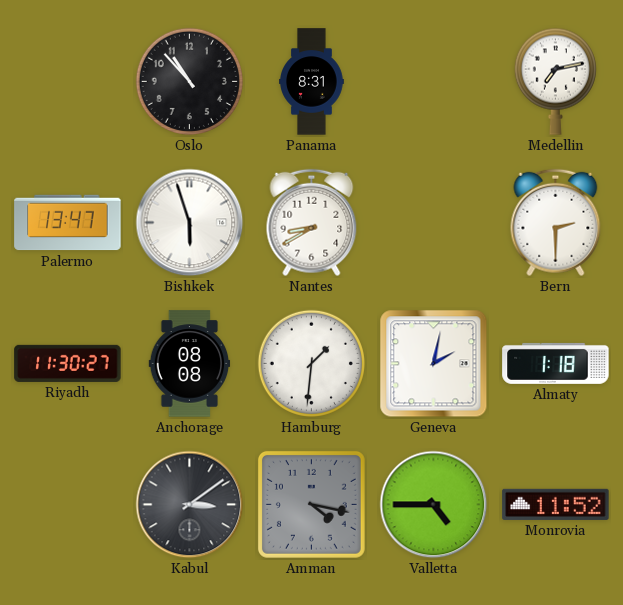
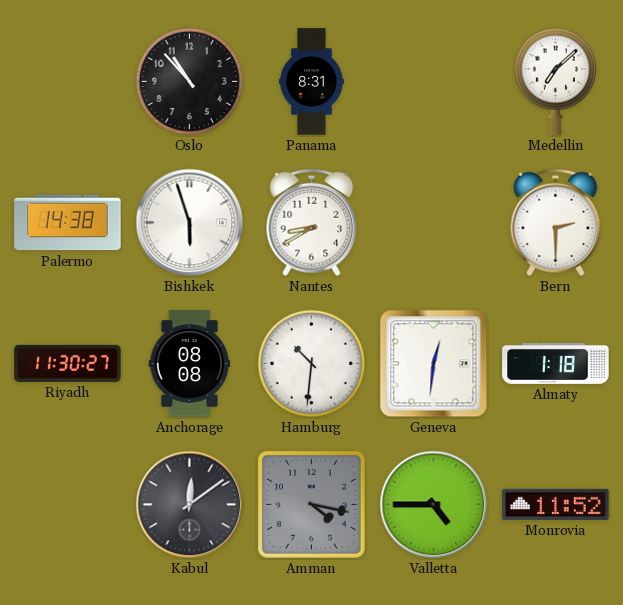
Medellin: 7:13 -> 7:08 (555, 81)
Palermo: 13:47 -> 14:38 (68, 223)
Hamburg: 1:31 -> 10:31 (311, 363)
Geneva: 2:02 -> 12:31 (434, 364)
Kabul: 3:09 -> 12:09 (190, 505)
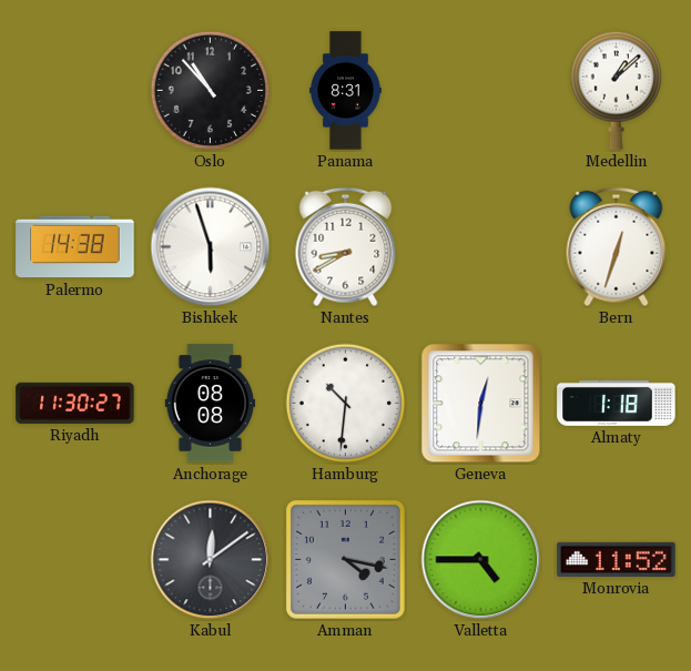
Medellin: 7:08 -> 1:08 (616, 90)
Bern: 2:30 -> 12:33 (617, 247)
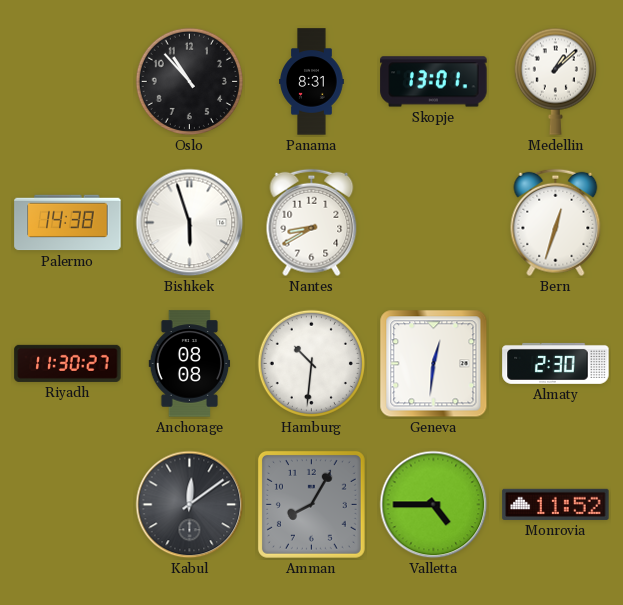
Skopje: none -> 13:01 (434, 82)
Almaty: 1:18 -> 2:30 (556, 363)
Amman: 4:17 -> 8:05 (311, 504)
